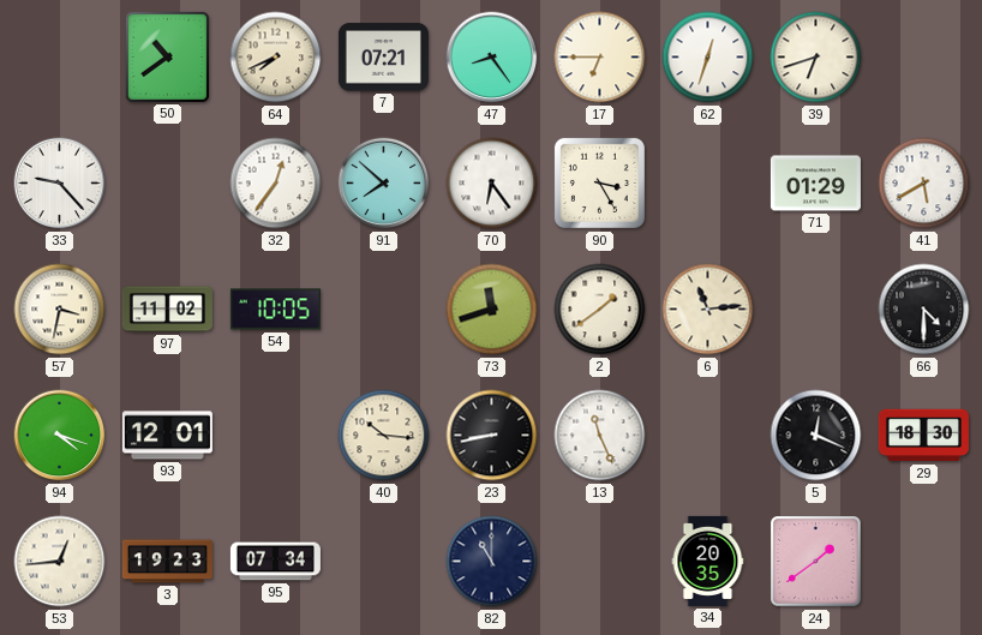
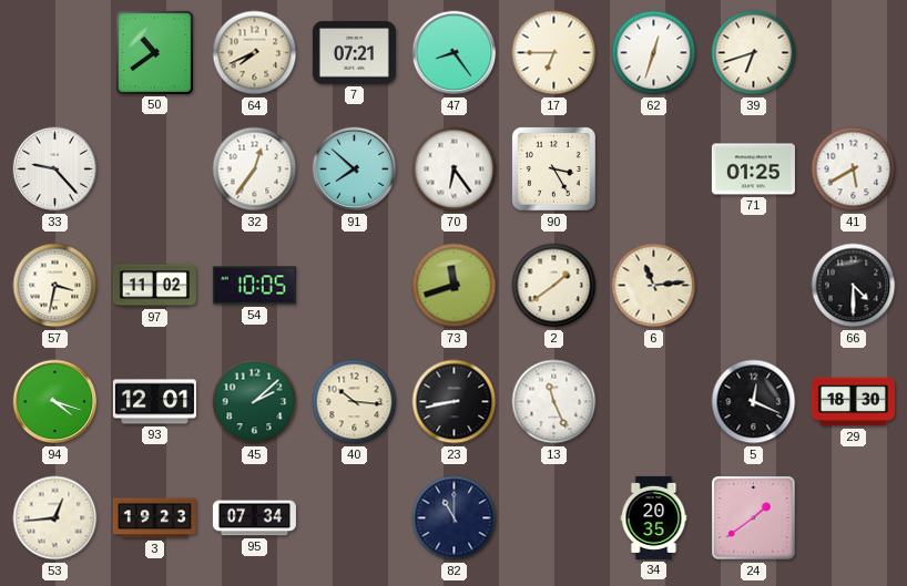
71: 01:29 -> 01:25 (753, 169)
45: none -> 2:08 (255, 402)
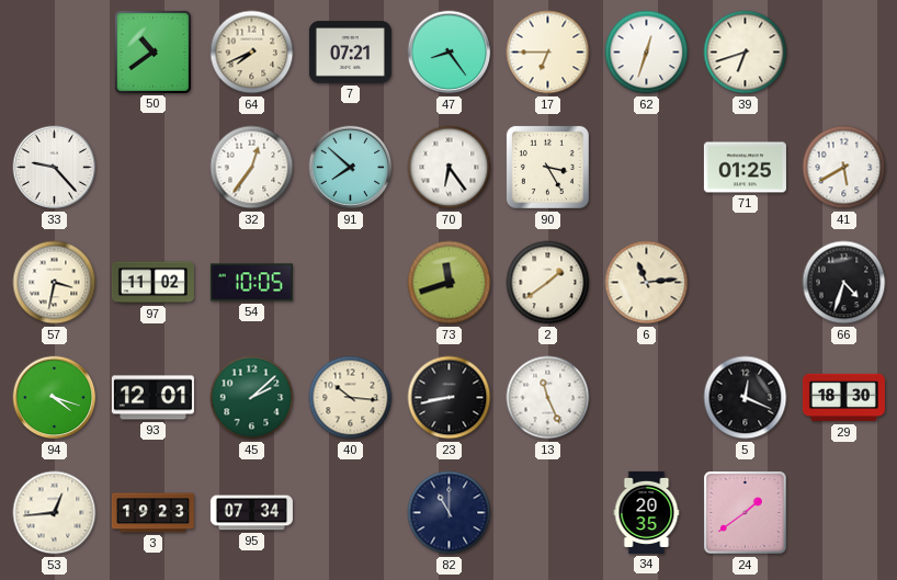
66: 4:30 -> 4:33 (844, 283)
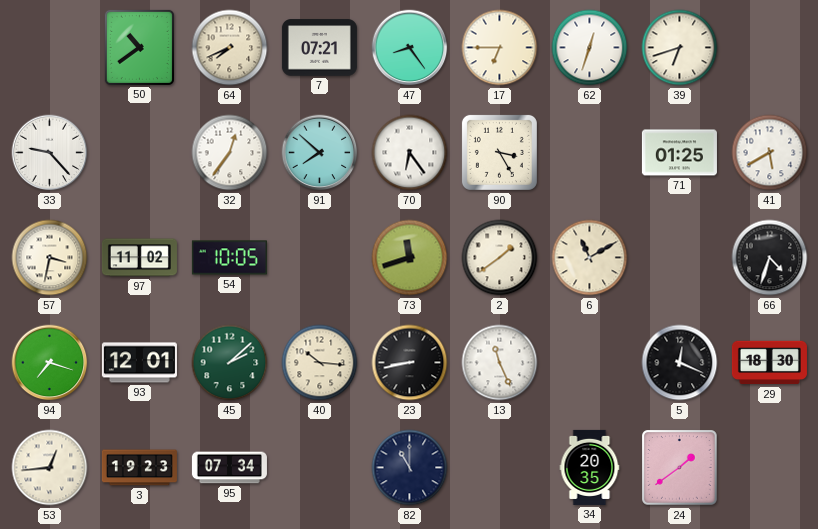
6: 11:14 -> 11:10 (590, 258)
94: 4:18 -> 7:18 (50, 363)
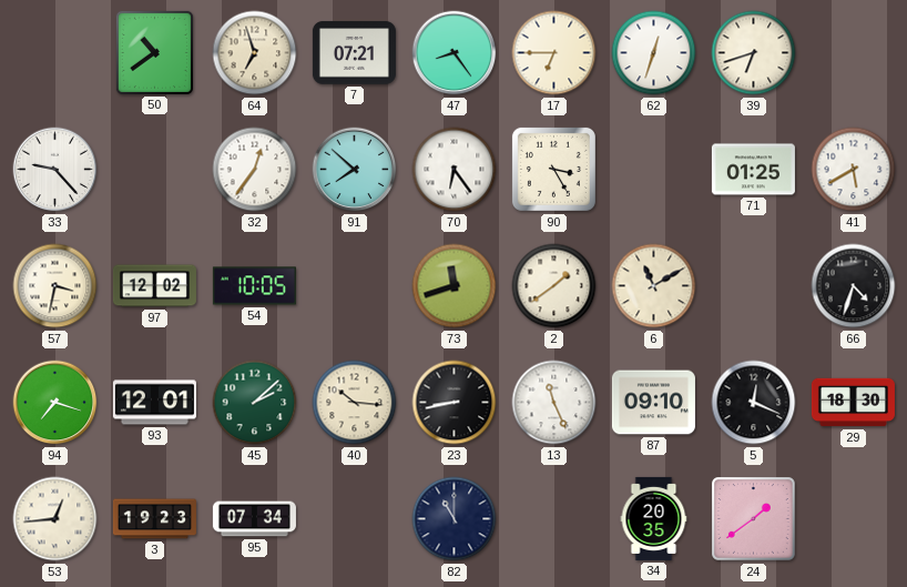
64: 7:41 -> 6:57 (255, 53)
97: 11:02 -> 12:02 (154, 286)
87: none -> 09:10 (653, 403)
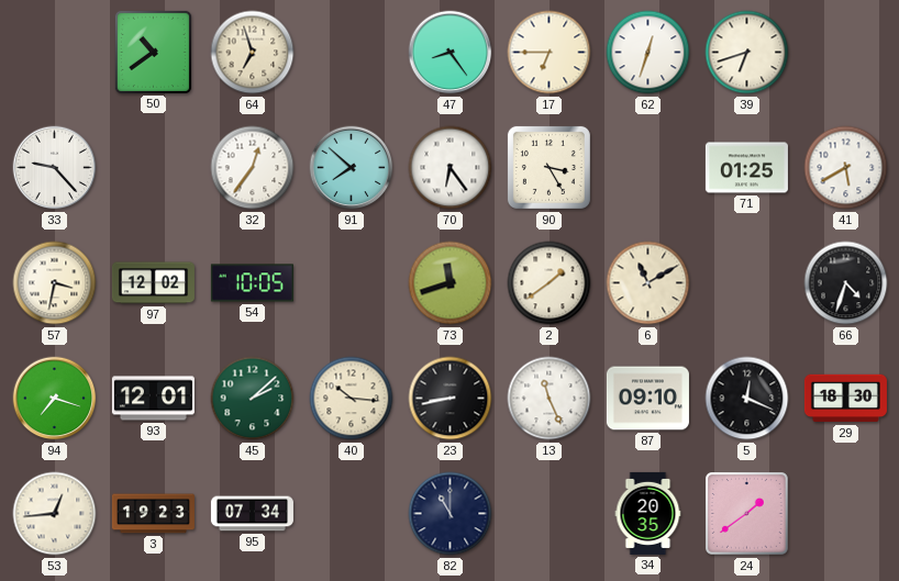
7: 07:21 -> none (354, 53)
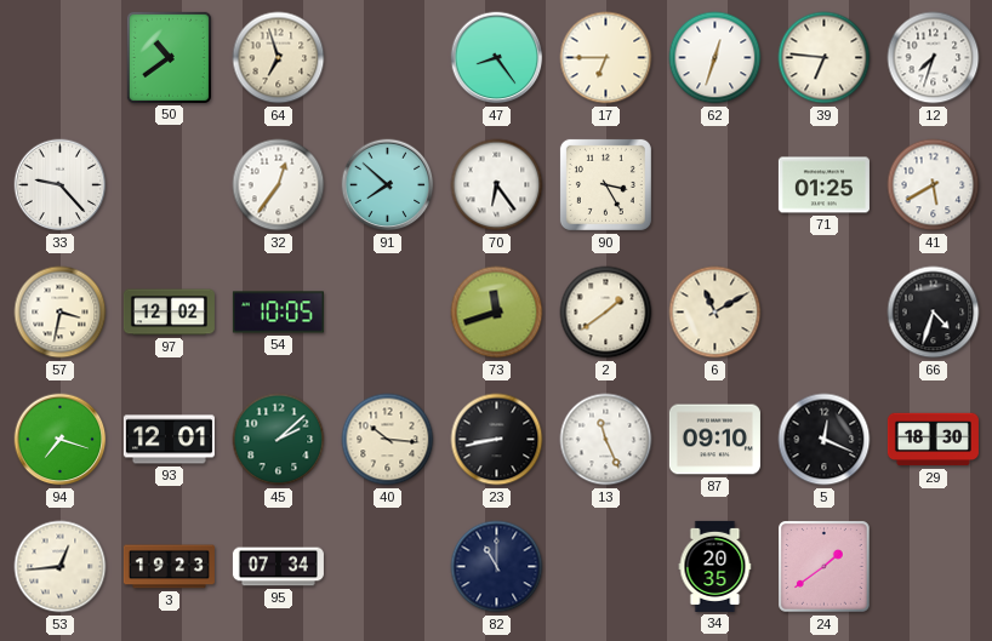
39: 6:42 -> 6:46 (825, 58)
12: none -> 7:33 (934, 58)
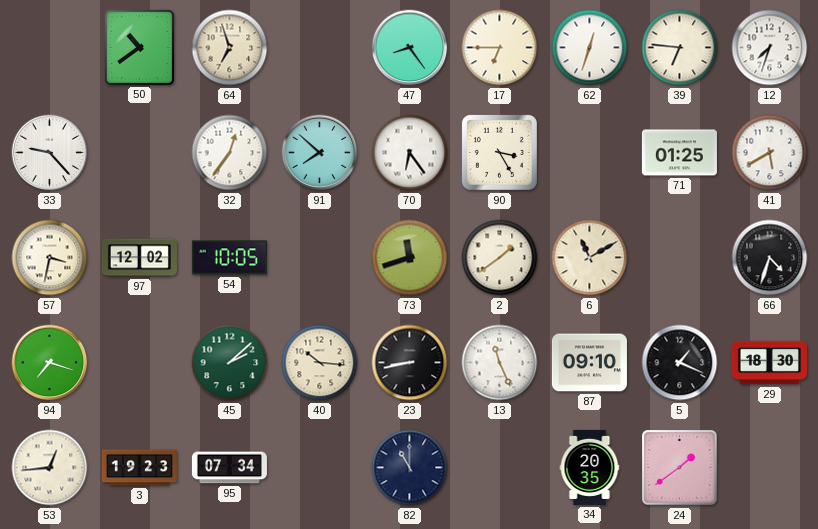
93: 12:01 -> none (169, 440)
5: 12:19 -> 1:19 (680, 363)
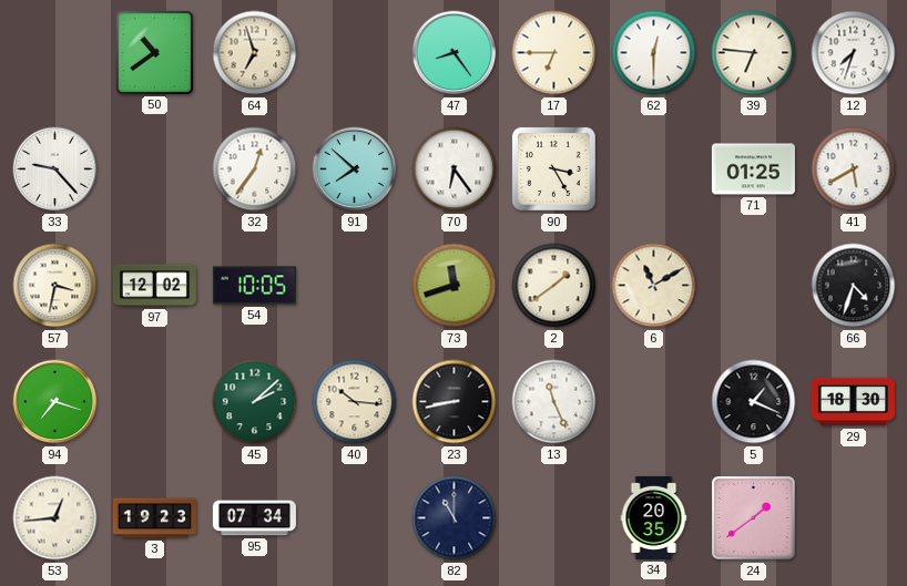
62: 12:33 -> 12:30 (654, 53)
87: 09:10 -> none (589, 363)
